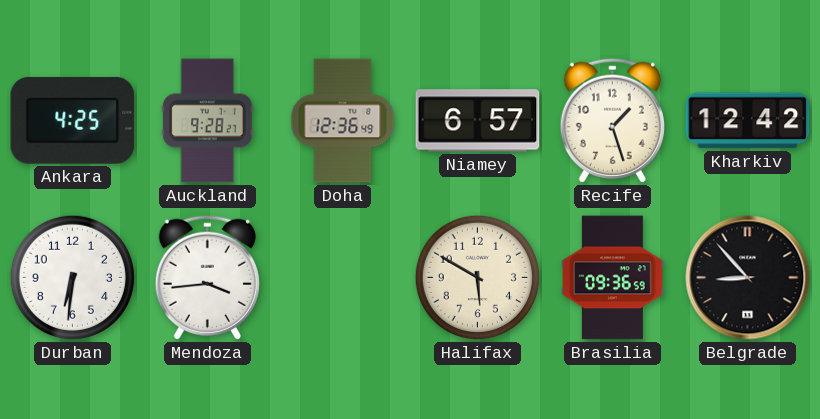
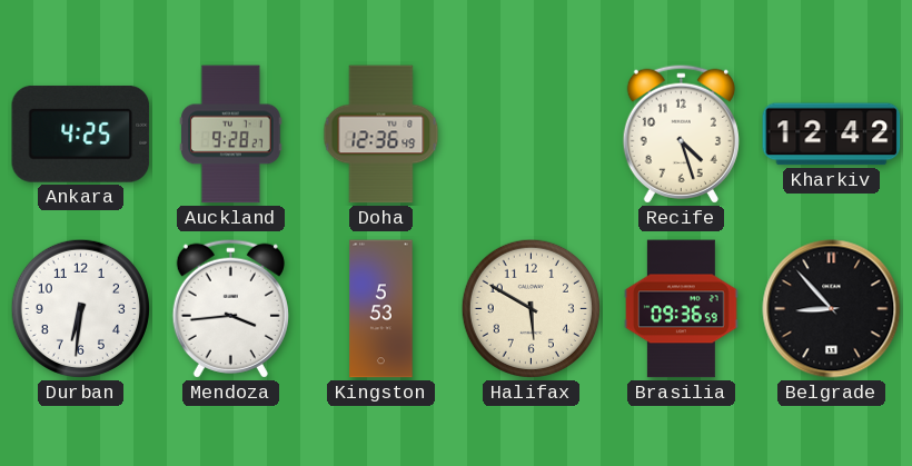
Niamey: 6:57 -> none (478, 121)
Recife: 1:27 -> 4:27 (681, 133)
Kingston: none -> 5:53 (381, 309)
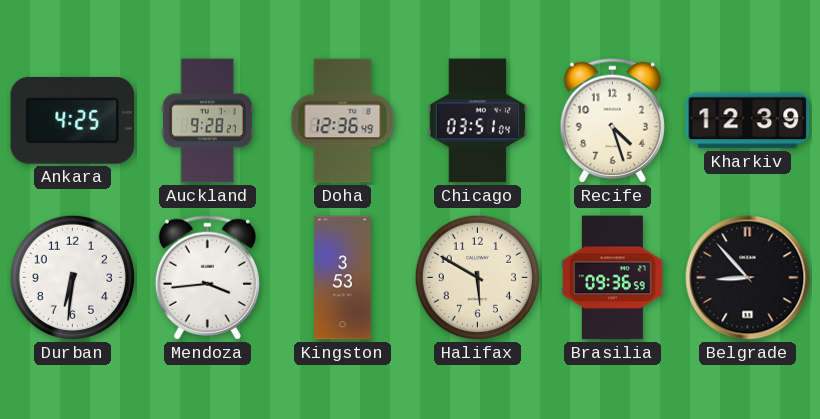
Chicago: none -> 03:51 (478, 121)
Kharkiv: 12:42 -> 12:39 (748, 121)
Kingston: 5:53 -> 3:53 (343, 278)
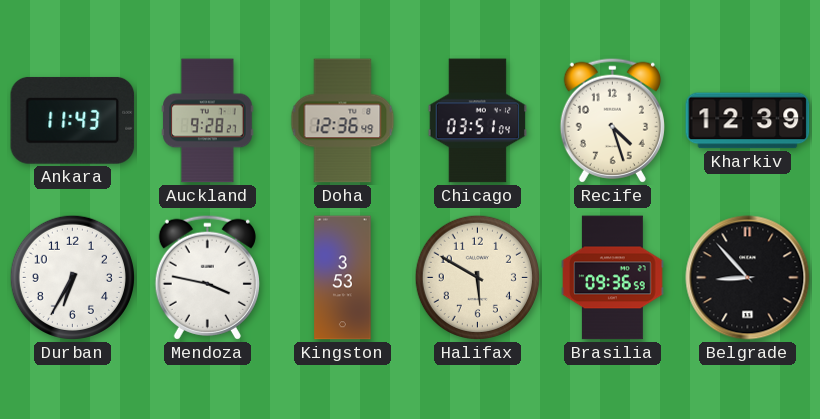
Ankara: 4:25 -> 11:43 (73, 120)
Durban: 6:31 -> 6:35 (72, 277)
Mendoza: 3:44 -> 3:47 (207, 277)
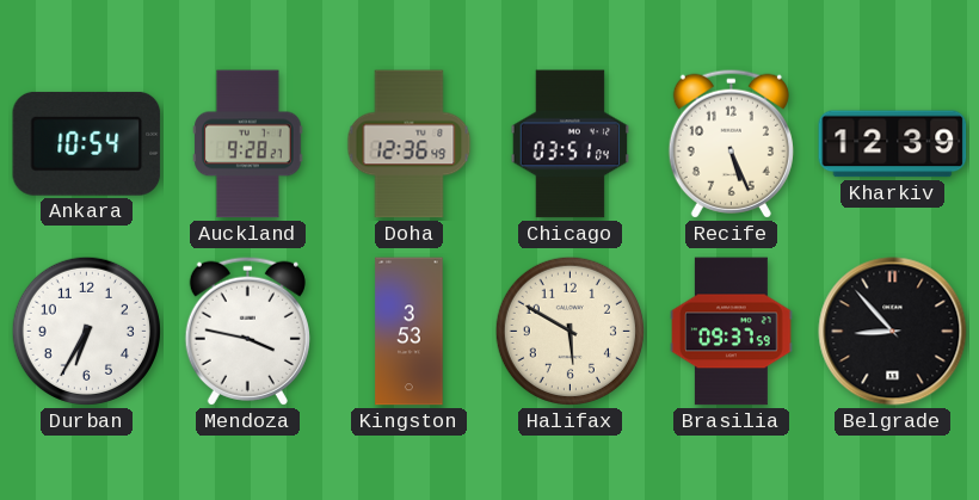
Ankara: 11:43 -> 10:54 (87, 143)
Recife: 4:27 -> 5:26 (731, 143)
Brasilia: 09:36 -> 09:37 (732, 332)
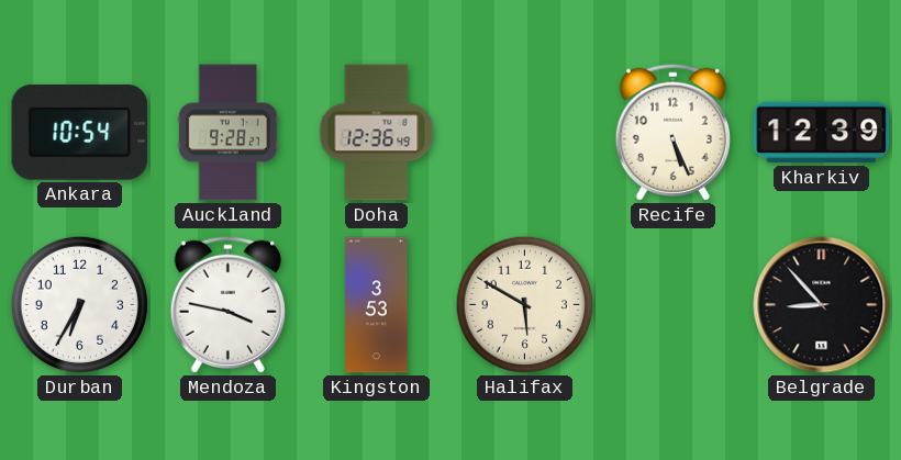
Chicago: 03:51 -> none (571, 144)
Brasilia: 09:37 -> none (732, 332)
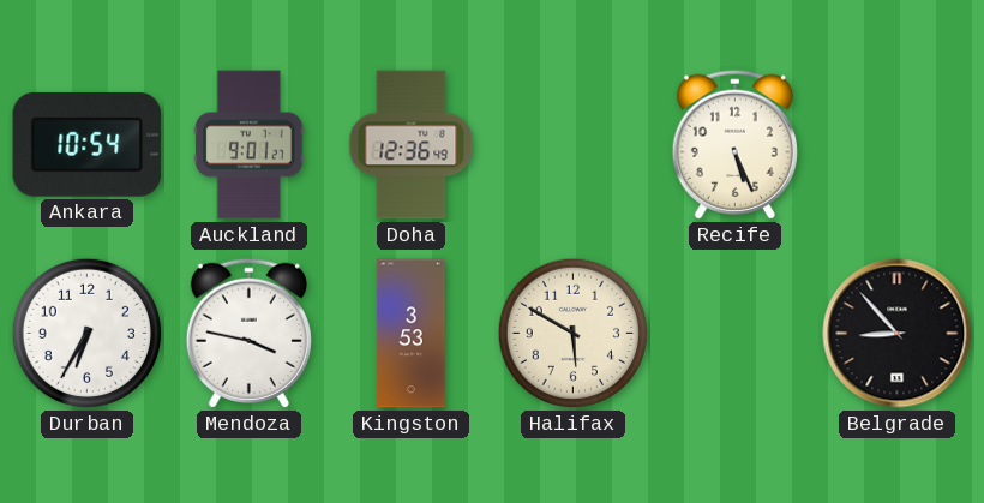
Auckland: 9:28 -> 9:01 (250, 145)
Kharkiv: 12:39 -> none (822, 133)
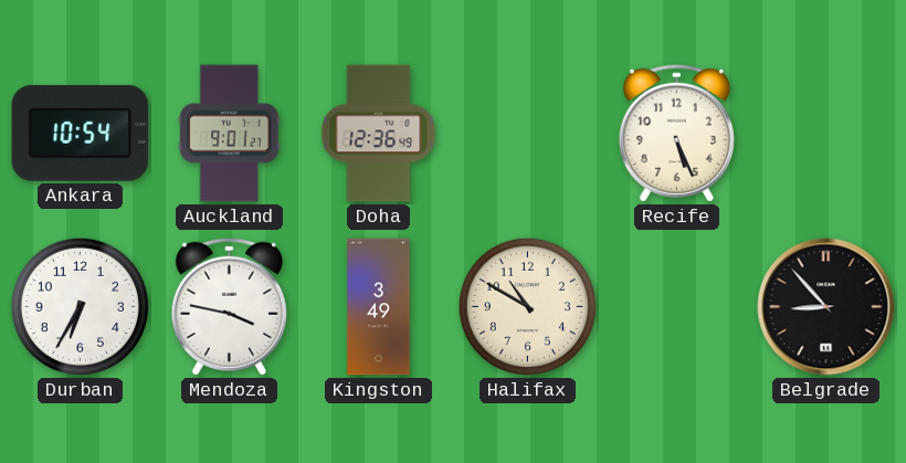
Kingston: 3:53 -> 3:49 (379, 307)
Halifax: 5:50 -> 10:50 (527, 306)
